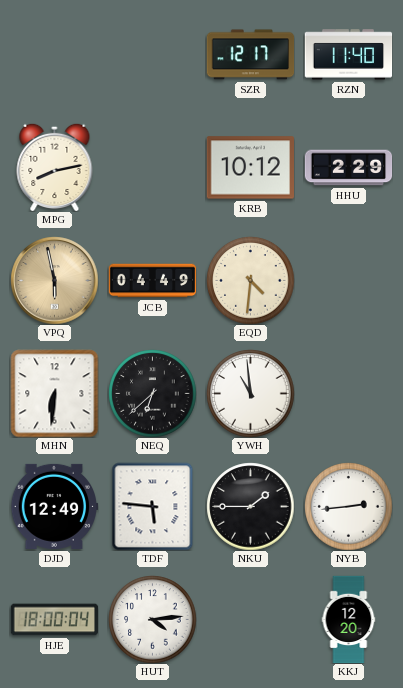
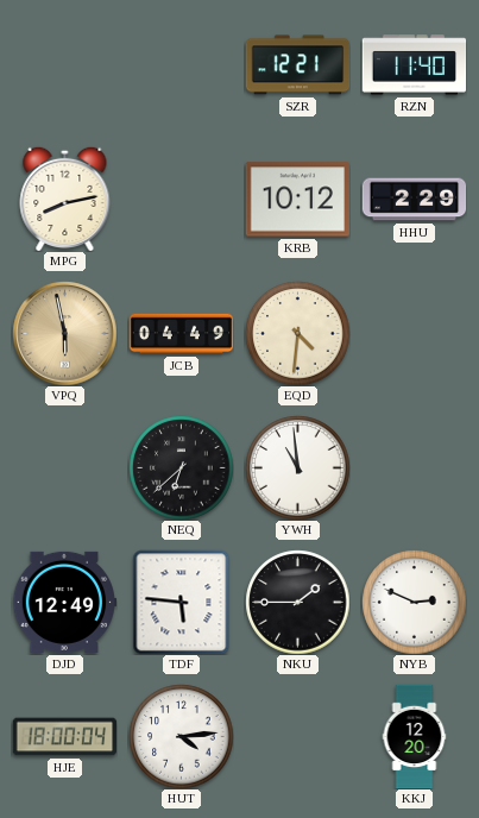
SZR: 12:17 -> 12:21 (297, 65)
MHN: 6:31 -> none (54, 393)
NYB: 2:44 -> 2:49 (414, 602)
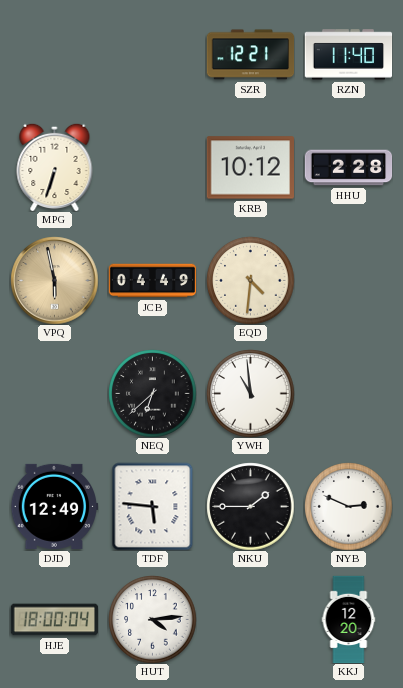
MPG: 8:13 -> 6:33 (55, 167)
HHU: 2:29 -> 2:28 (348, 168)
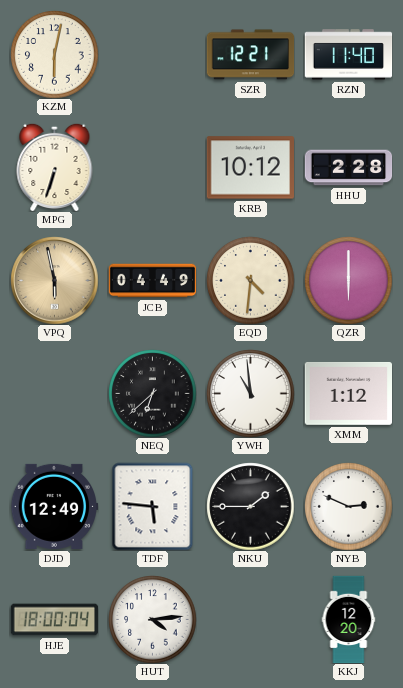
KZM: none -> 6:02 (54, 54)
QZR: none -> 6:00 (348, 280)
XMM: none -> 1:12 (348, 393)
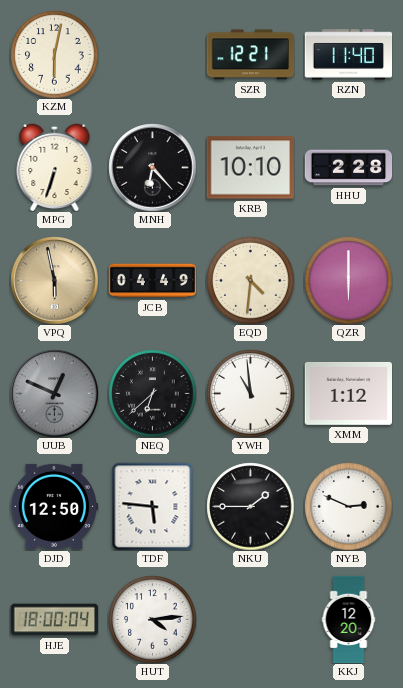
MNH: none -> 6:23 (152, 167)
KRB: 10:12 -> 10:10 (250, 168)
UUB: none -> 12:49 (54, 393)
DJD: 12:49 -> 12:50 (54, 506)
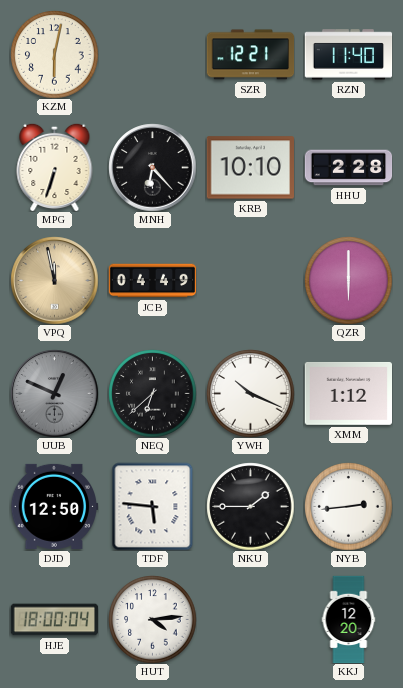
VPQ: 5:58 -> 11:58 (54, 280)
EQD: 4:31 -> none (250, 280)
YWH: 10:59 -> 10:19 (250, 393)
NYB: 2:49 -> 2:44 (348, 506)
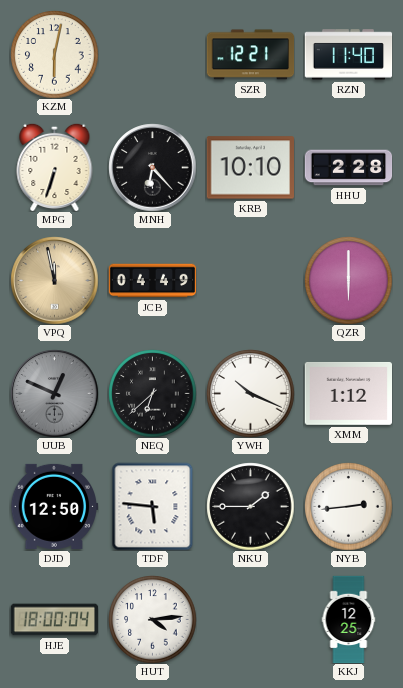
KKJ: 12:20 -> 12:25 (349, 619)
